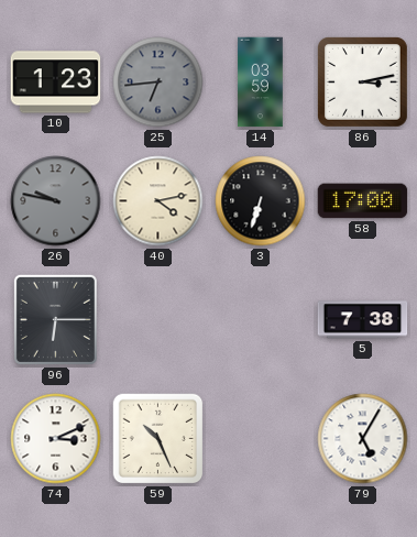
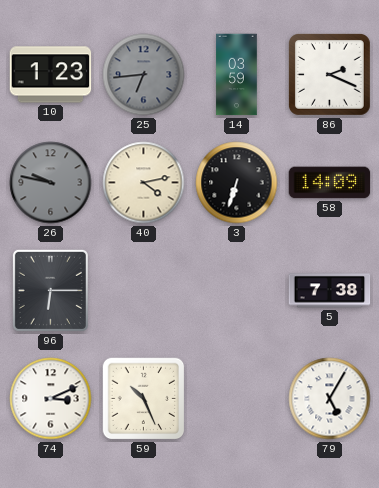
86: 3:13 -> 2:19 (329, 74)
58: 17:00 -> 14:09 (330, 183)
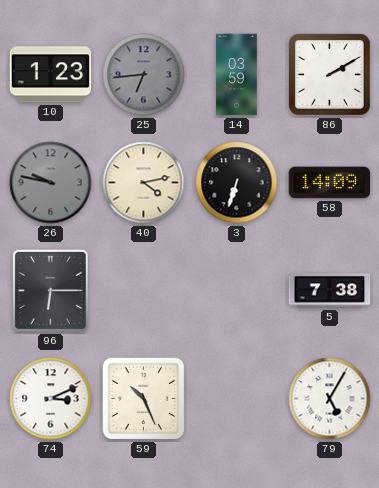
86: 2:19 -> 2:10 (329, 74)
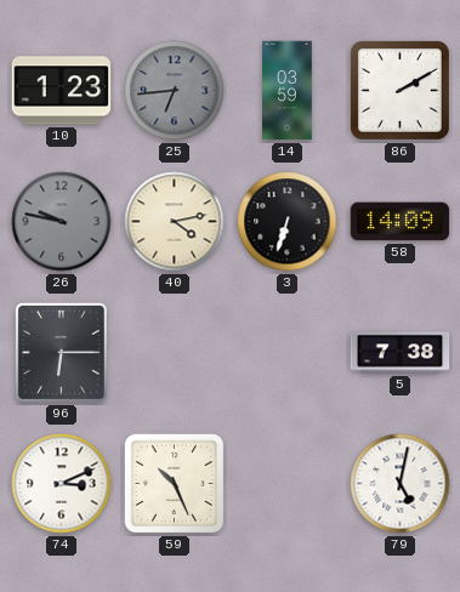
79: 5:05 -> 5:02 (401, 484)
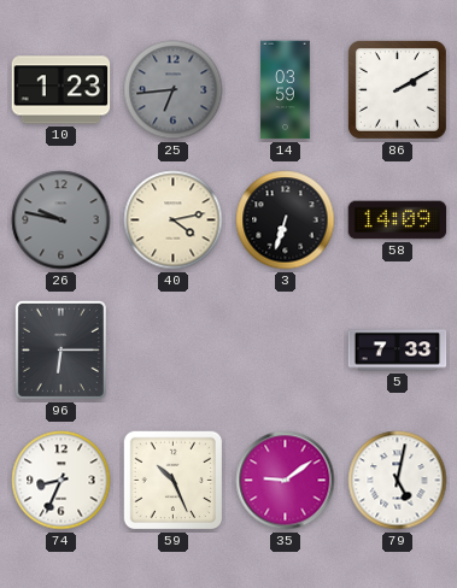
5: 7:38 -> 7:33 (398, 351)
74: 3:11 -> 8:34 (61, 481)
35: none -> 9:09 (286, 481)
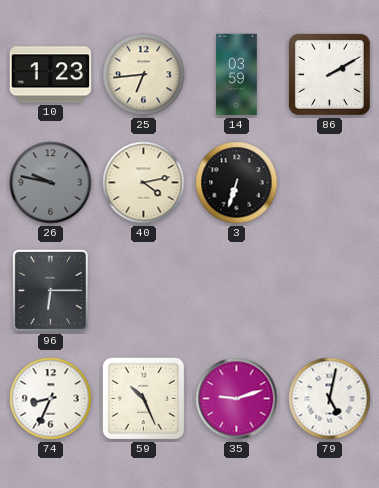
25 dial: grey -> cream (144, 75)
58: 14:09 -> none (398, 220)
5: 7:33 -> none (398, 351)
35: 9:09 -> 9:12 (237, 399)
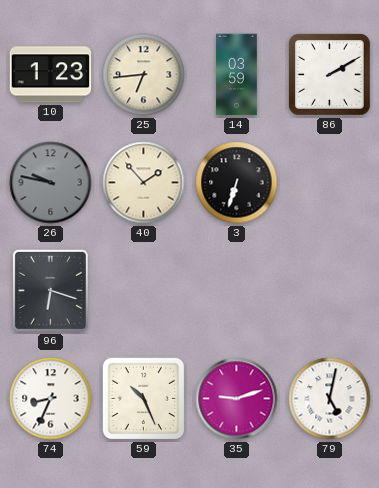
40: 4:13 -> 1:53 (144, 183)
96: 6:15 -> 6:18 (50, 290)
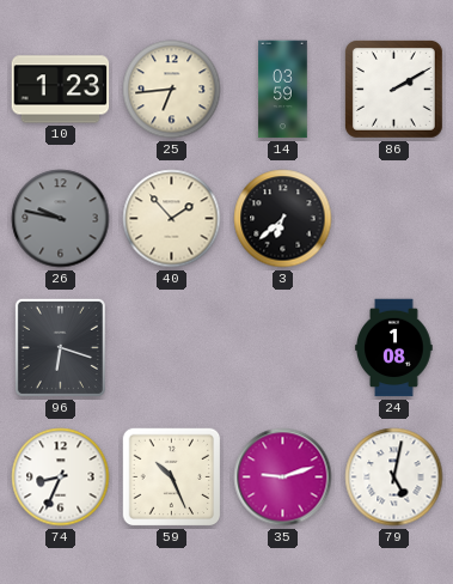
3: 6:33 -> 6:38 (283, 219)
24: none -> 1:08 (394, 348)
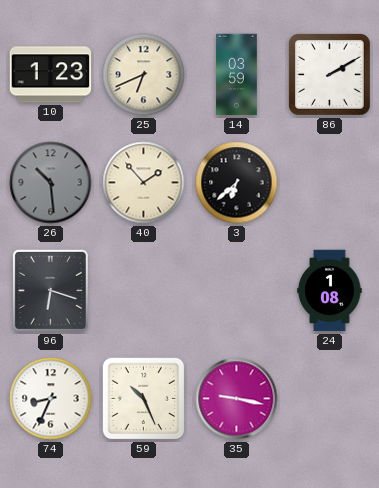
25: 6:44 -> 6:41 (144, 75)
26: 9:47 -> 10:29 (51, 183)
35: 9:12 -> 9:17 (237, 399)
79: 5:02 -> none (394, 477)
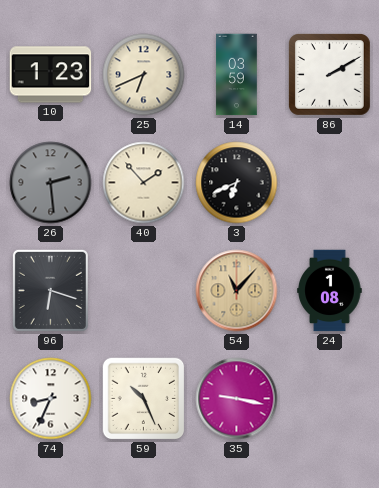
26: 10:29 -> 2:29 (51, 183)
3: 6:38 -> 6:41 (237, 183)
54: none -> 11:07 (237, 291)
